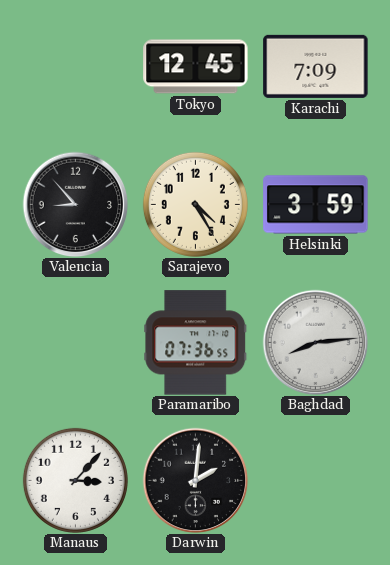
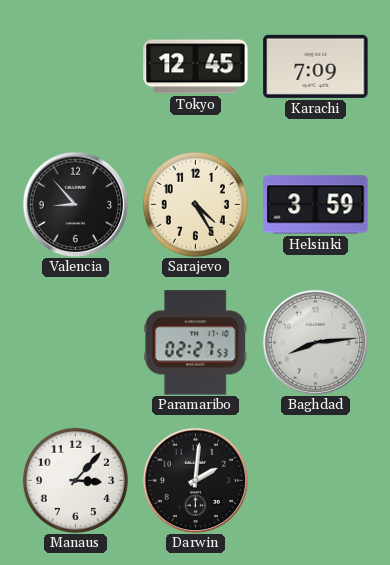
Paramaribo: 07:36 -> 02:27 (196, 343)
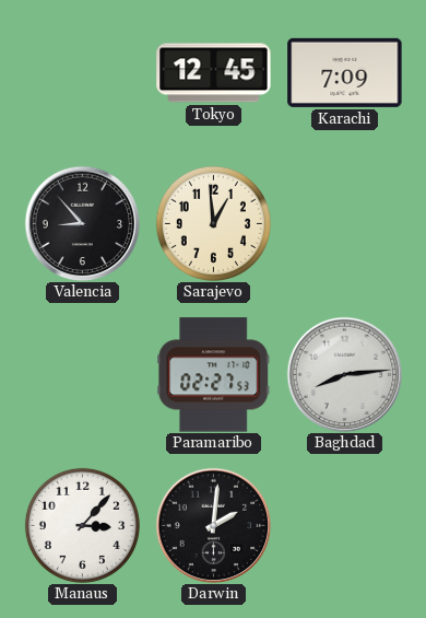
Sarajevo: 4:25 -> 12:59 (213, 223)
Helsinki: 3:59 -> none (316, 205)
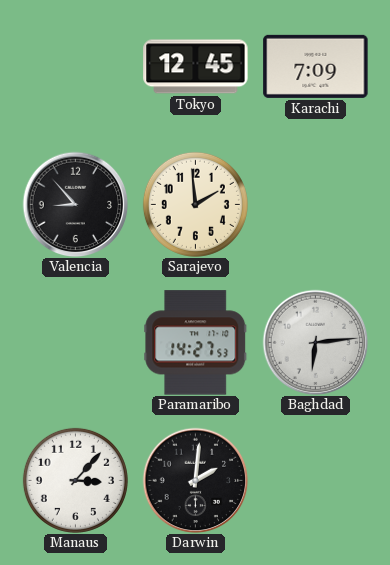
Sarajevo: 12:59 -> 1:59 (195, 204)
Paramaribo: 02:27 -> 14:27 (196, 343)
Baghdad: 8:14 -> 6:14 (315, 342)
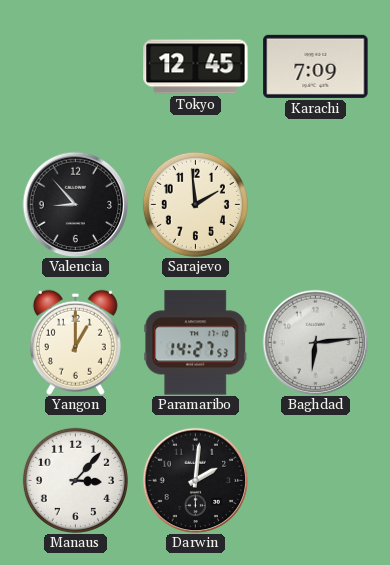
Yangon: none -> 1:00 (75, 342)
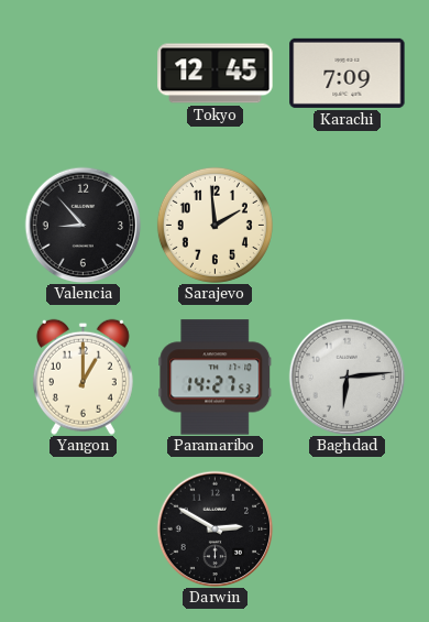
Manaus: 3:07 -> none (75, 480)
Darwin: 2:01 -> 2:50 (215, 528)
